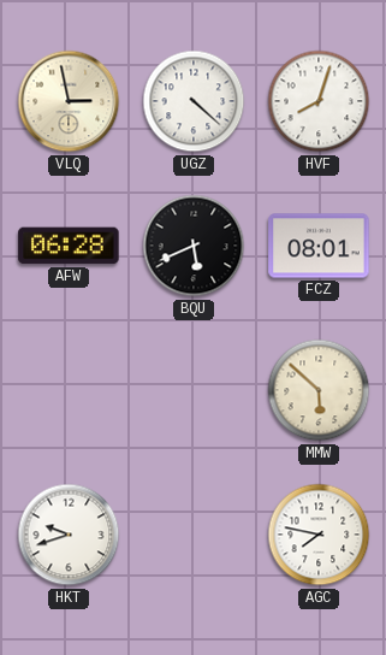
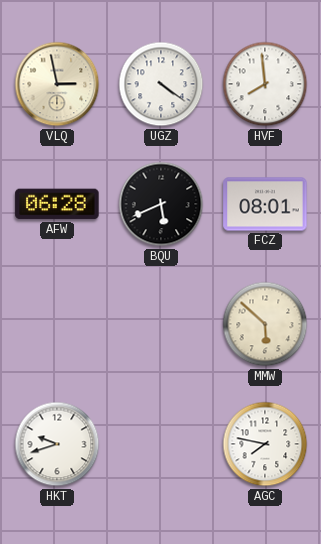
UGZ: 4:22 -> 4:21 (161, 84)
HVF: 8:03 -> 7:59 (265, 84)
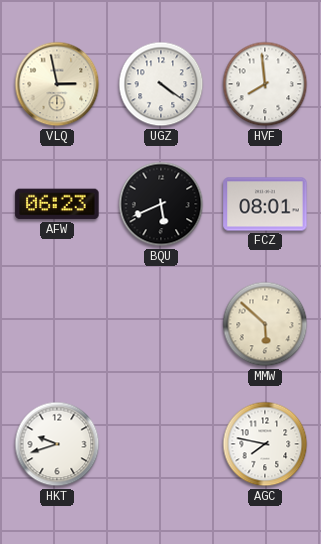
AFW: 06:28 -> 06:23 (57, 204)
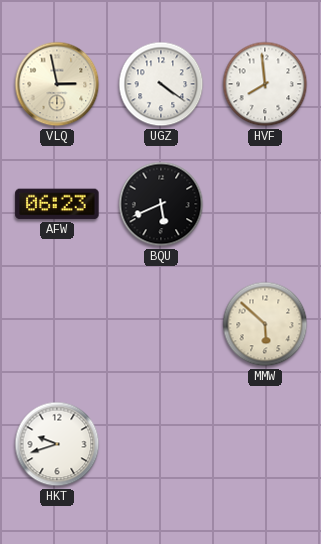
FCZ: 08:01 -> none (265, 204)
AGC: 7:47 -> none (265, 444)
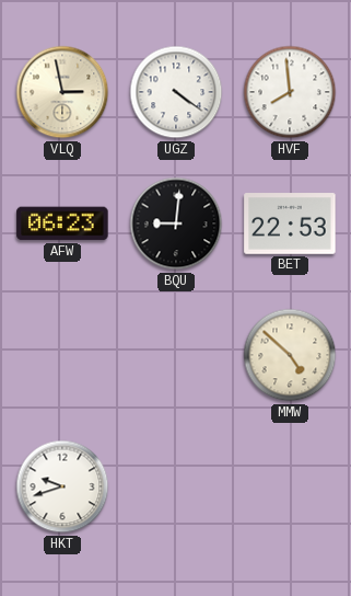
BQU: 5:41 -> 9:01 (176, 224)
BET: none -> 22:53 (290, 224)
MMW: 5:52 -> 4:52 (290, 355)
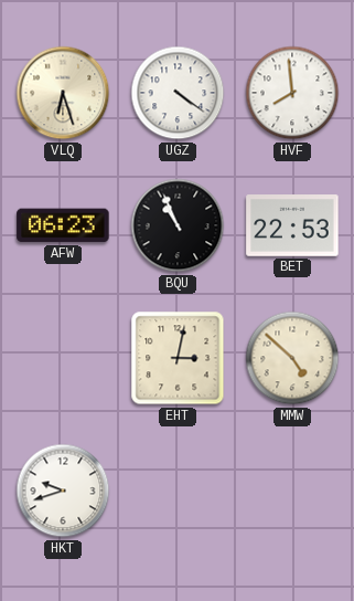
VLQ: 2:58 -> 6:27 (63, 93)
BQU: 9:01 -> 10:56 (178, 225)
EHT: none -> 3:02 (178, 358)
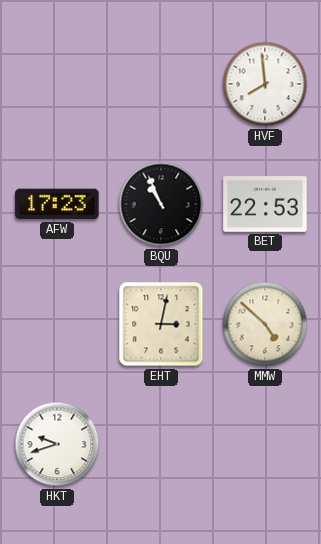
VLQ: 6:27 -> none (63, 93)
UGZ: 4:21 -> none (178, 93)
AFW: 06:23 -> 17:23 (57, 204)
